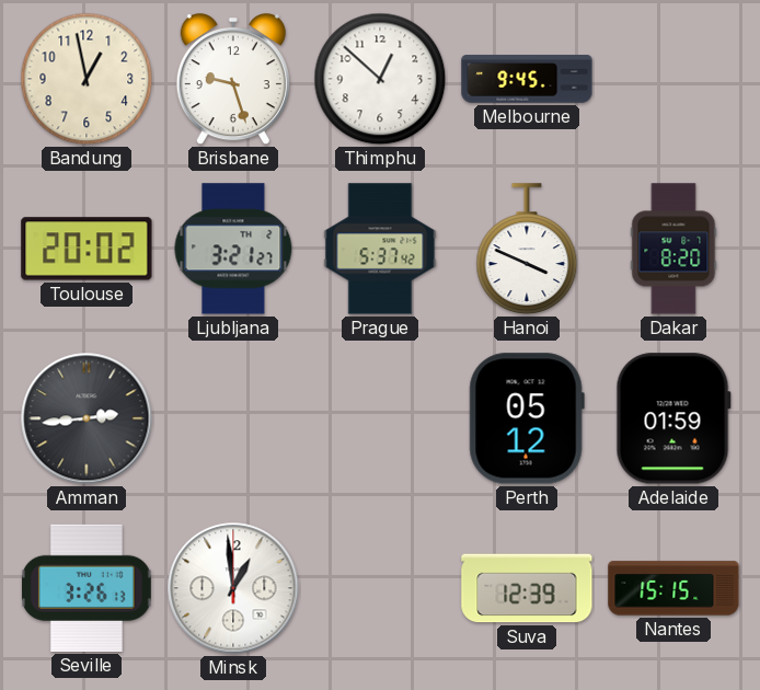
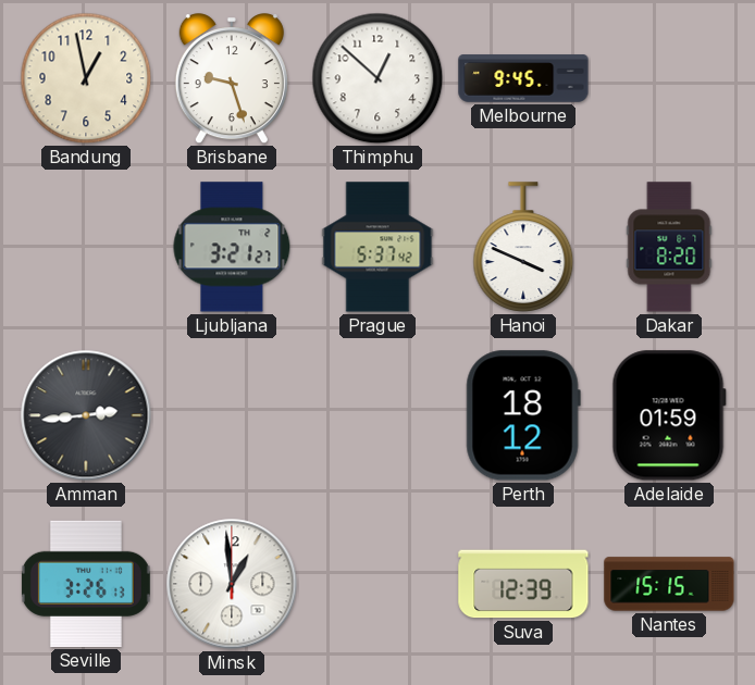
Toulouse: 20:02 -> none (87, 249)
Perth: 05:12 -> 18:12 (523, 415)
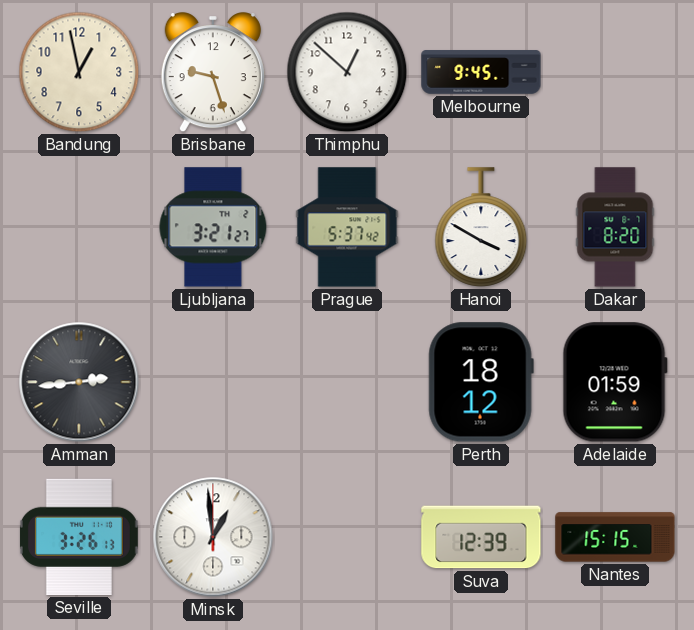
Hanoi: 3:49 -> 3:50 (481, 227)
